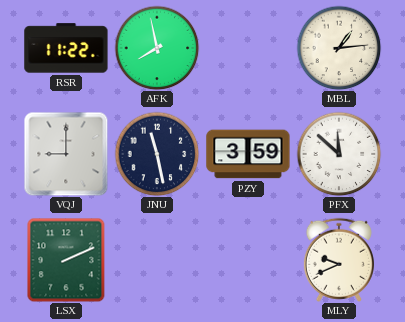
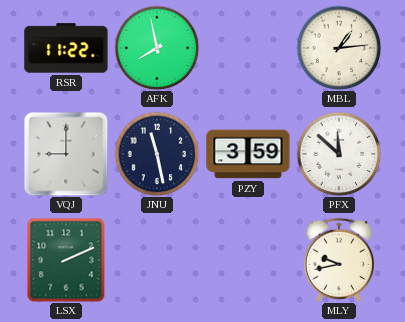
MLY: 9:41 -> 9:43 (339, 260)
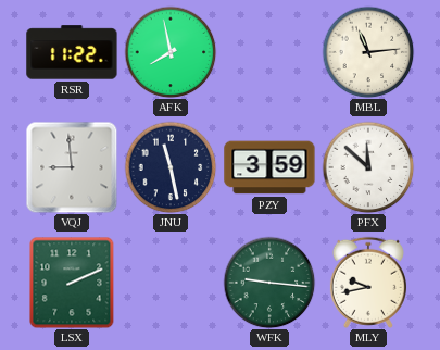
MBL: 1:14 -> 11:14 (368, 52)
VQJ: 9:00 -> 8:59 (72, 167)
WFK: none -> 9:16 (269, 283)
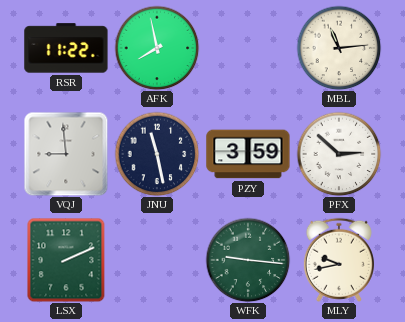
PFX: 11:52 -> 2:52 (339, 154)
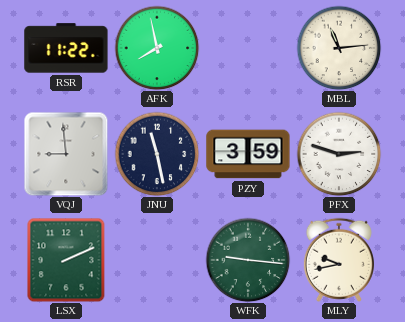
PFX: 2:52 -> 2:48 (339, 154)
